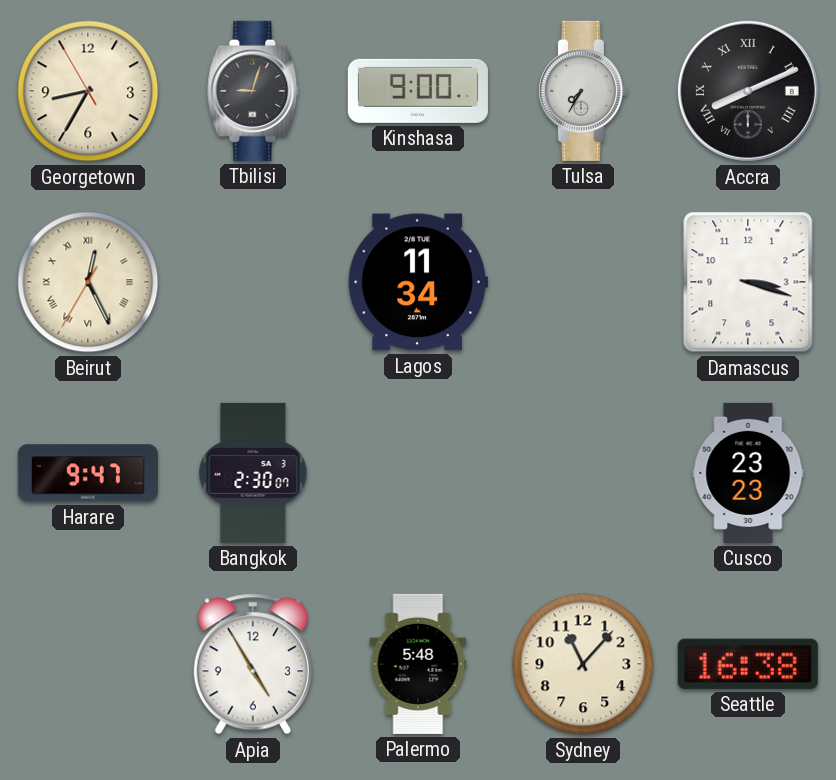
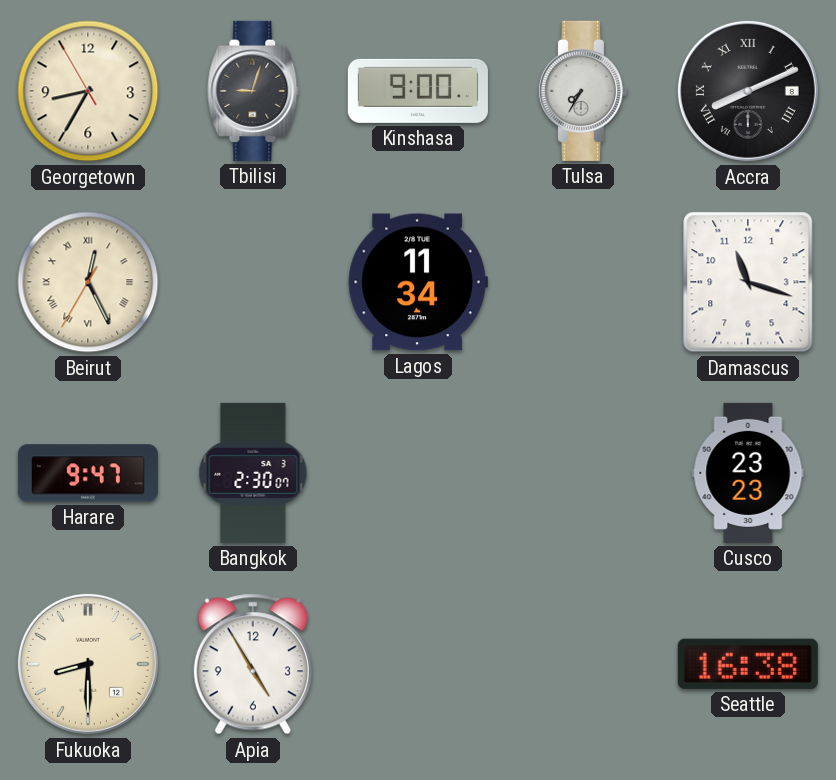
Damascus: 3:18 -> 11:18 (748, 282)
Fukuoka: none -> 8:30 (88, 664)
Palermo: 5:48 -> none (418, 664)
Sydney: 11:07 -> none (583, 664)
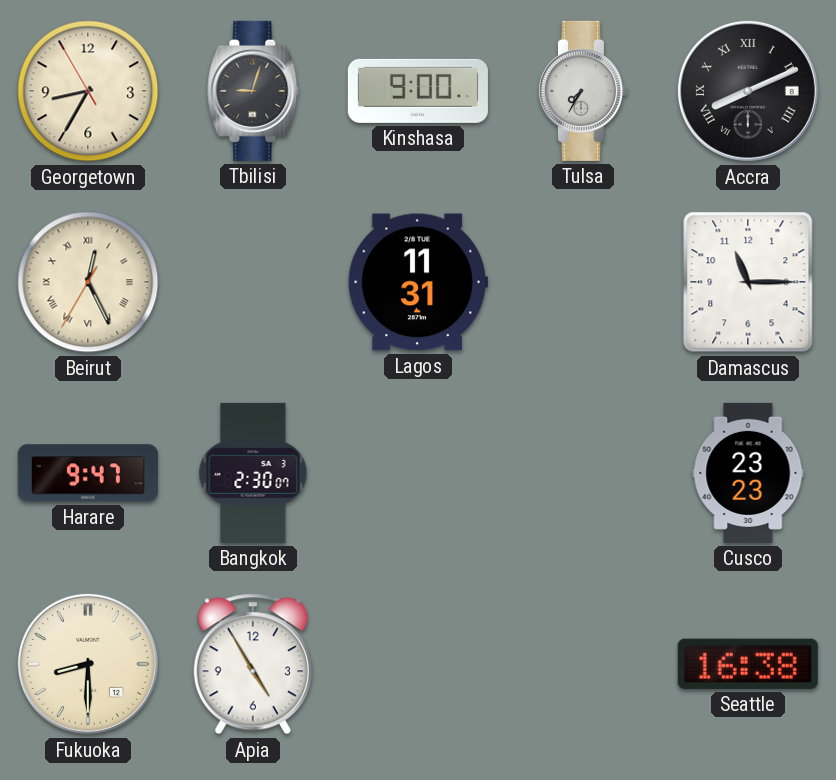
Lagos: 11:34 -> 11:31 (418, 282)
Damascus: 11:18 -> 11:15 (748, 282)
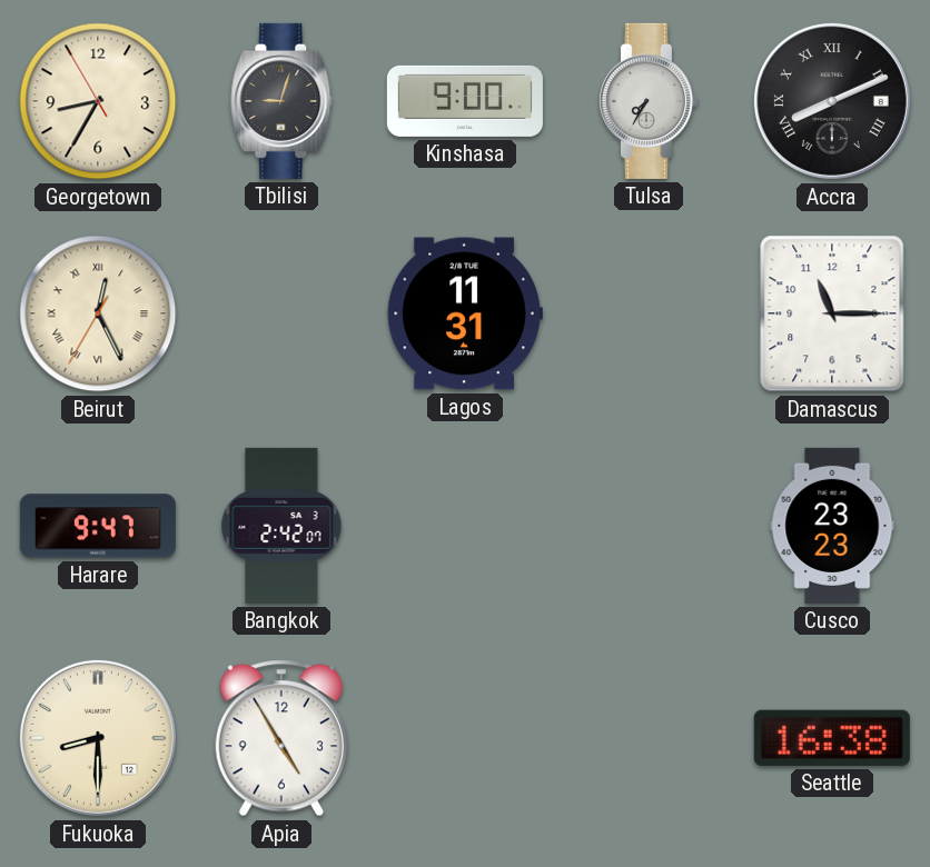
Bangkok: 2:30 -> 2:42 (281, 526)
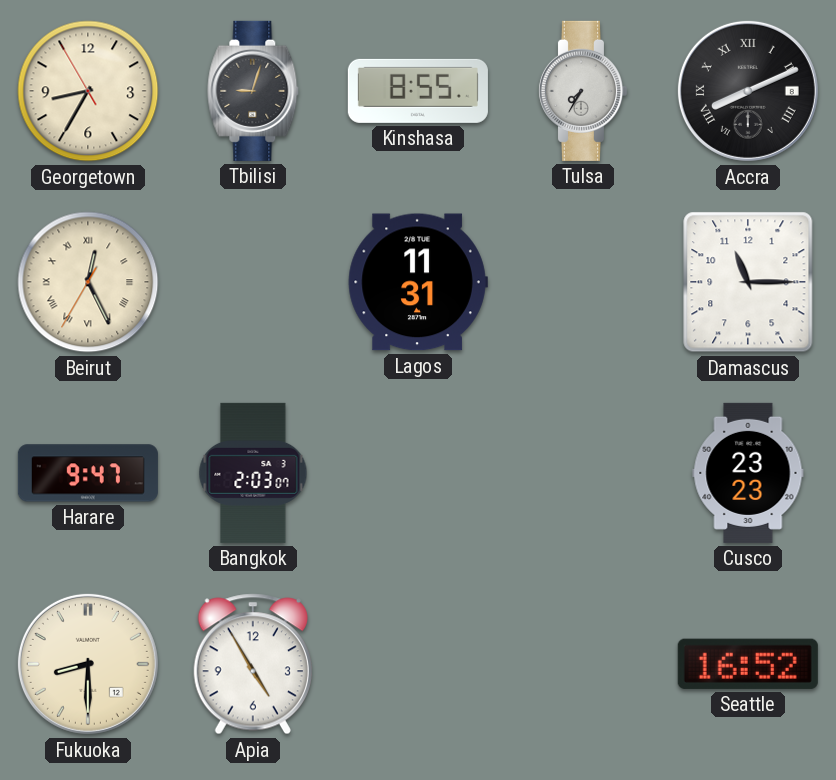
Kinshasa: 9:00 -> 8:55 (418, 91)
Bangkok: 2:42 -> 2:03 (253, 473)
Seattle: 16:38 -> 16:52 (748, 664)
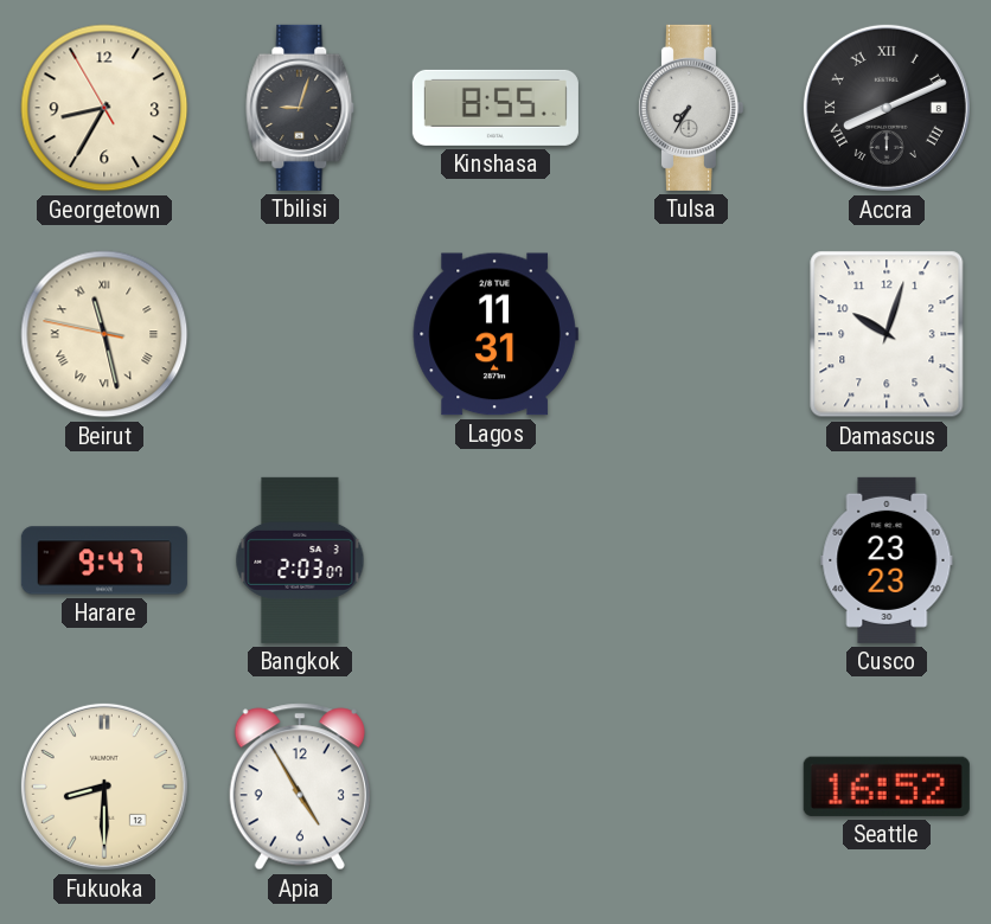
Beirut: 12:25 -> 11:27 (104, 334)
Damascus: 11:15 -> 10:03 (887, 334)
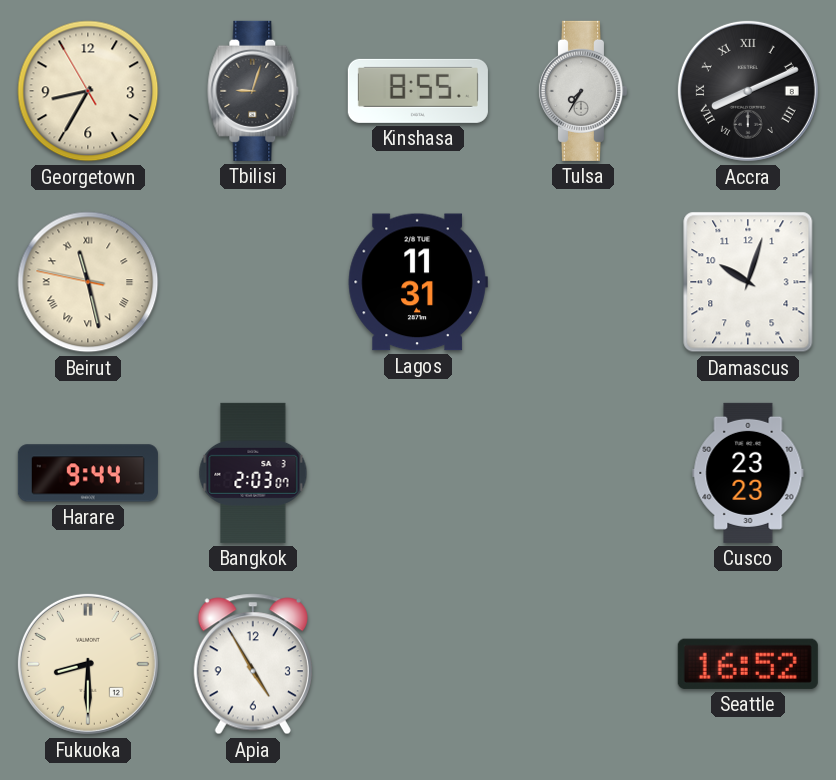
Harare: 9:47 -> 9:44 (88, 473)
